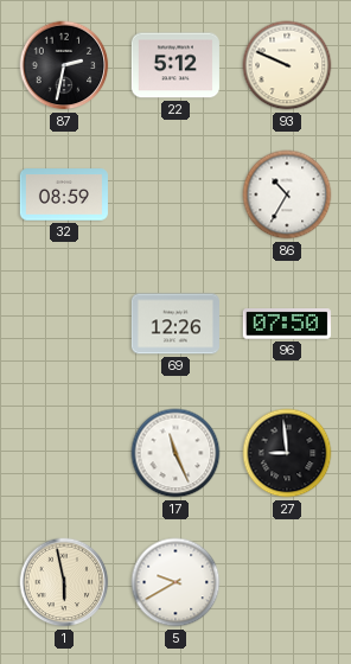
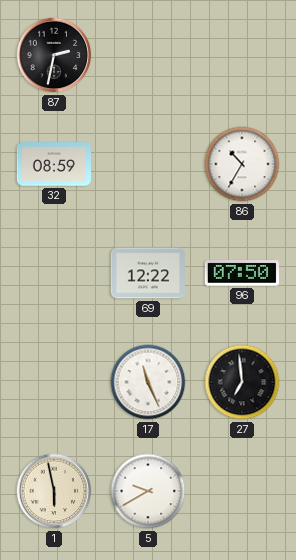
22: 5:12 -> none (175, 65)
93: 9:49 -> none (287, 65)
69: 12:26 -> 12:22 (148, 273)
27: 8:59 -> 6:59 (242, 382)
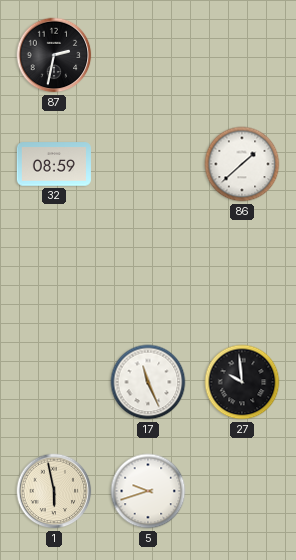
86: 10:35 -> 1:38 (242, 164)
69: 12:22 -> none (148, 273)
96: 07:50 -> none (242, 273)
27: 6:59 -> 9:59 (242, 382)
5: 9:40 -> 9:42 (148, 491)
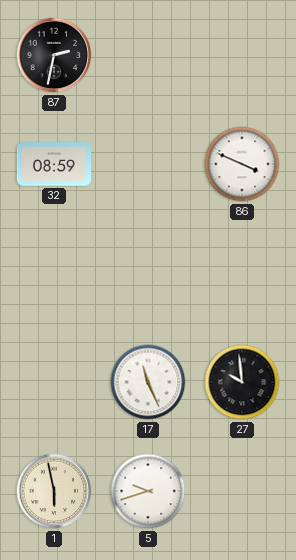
86: 1:38 -> 3:49 (242, 164)
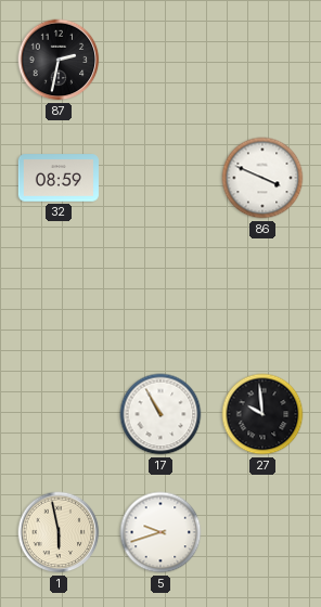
17: 11:26 -> 10:55 (160, 414)
